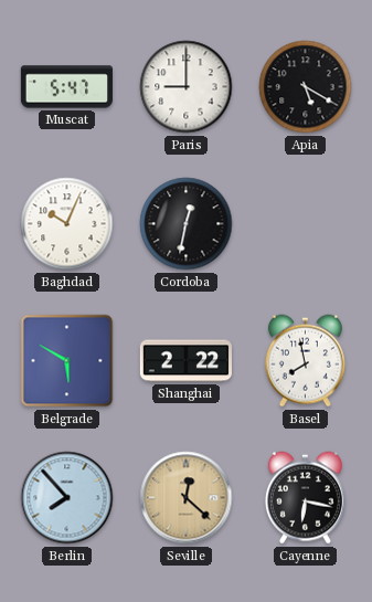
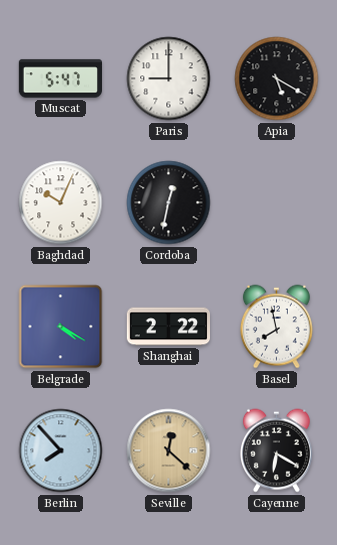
Belgrade: 5:50 -> 4:20 (61, 327)
Cayenne: 6:17 -> 6:20 (276, 451)
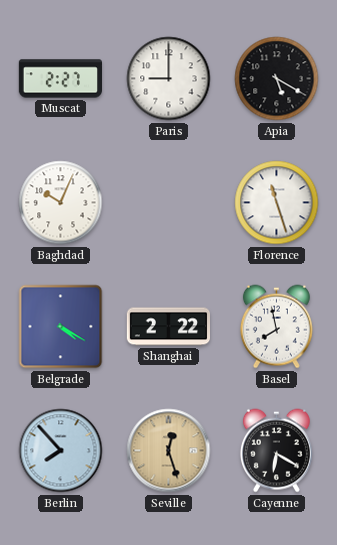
Muscat: 5:47 -> 2:27 (60, 79)
Cordoba: 12:32 -> none (169, 203)
Florence: none -> 11:27 (277, 203)
Seville: 12:22 -> 12:27 (169, 451)
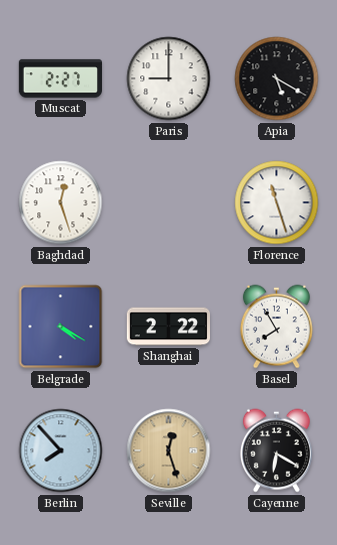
Baghdad: 10:04 -> 12:27 (61, 203)
Basel: 7:58 -> 7:55 (276, 327)
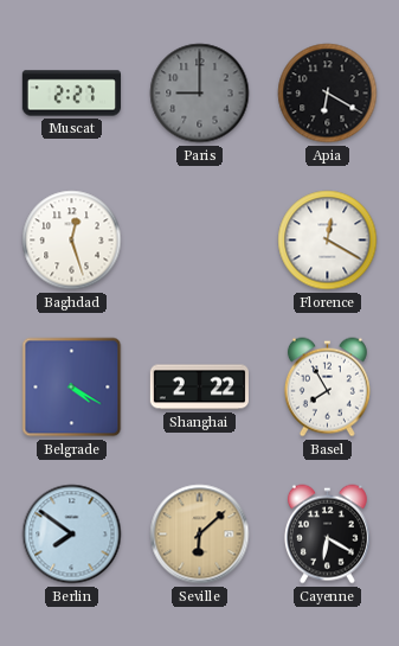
Paris dial: white -> grey (200, 94)
Apia: 5:20 -> 6:20 (328, 94)
Florence: 11:27 -> 12:20 (328, 241)
Berlin: 7:53 -> 7:51 (72, 535)
Seville: 12:27 -> 6:08 (200, 535)
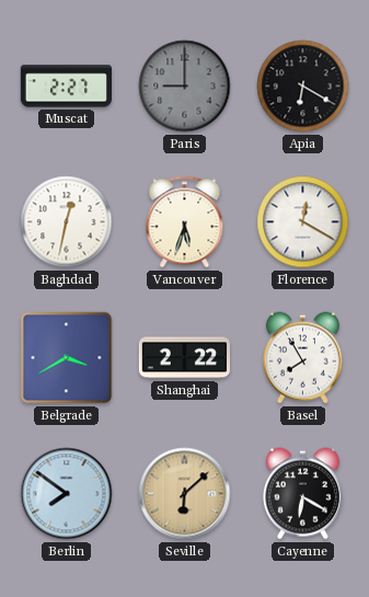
Baghdad: 12:27 -> 12:32 (67, 222)
Vancouver: none -> 5:33 (185, 222)
Belgrade: 4:20 -> 3:40 (67, 358)
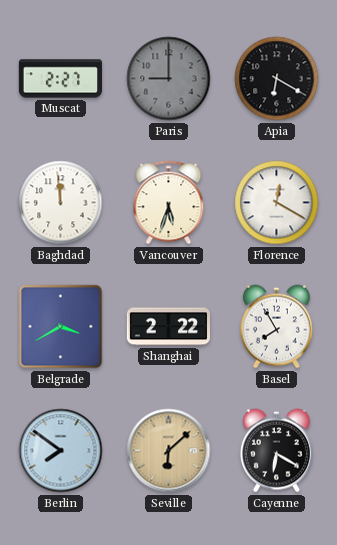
Baghdad: 12:32 -> 11:59 (61, 203)
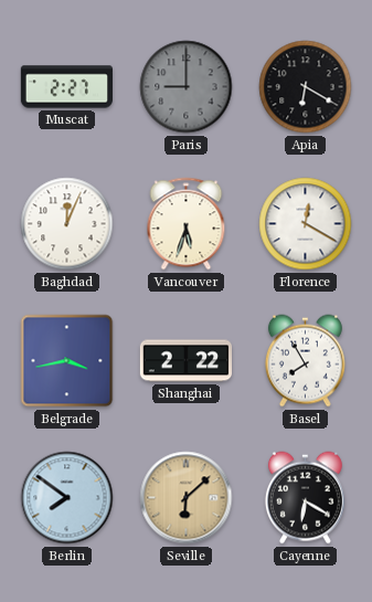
Baghdad: 11:59 -> 12:04 (67, 224)
Belgrade: 3:40 -> 3:43 (67, 361)
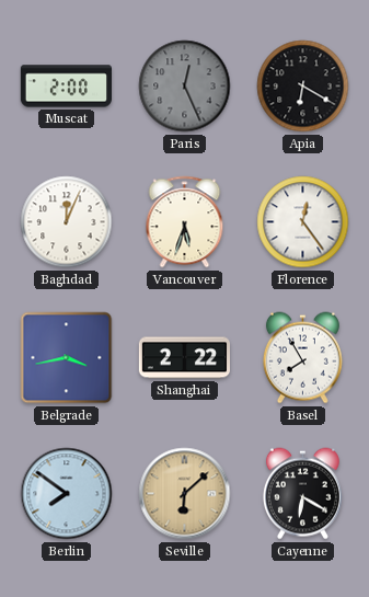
Muscat: 2:27 -> 2:00 (66, 87)
Paris: 9:00 -> 12:26 (185, 87)
Florence: 12:20 -> 12:24 (303, 222)
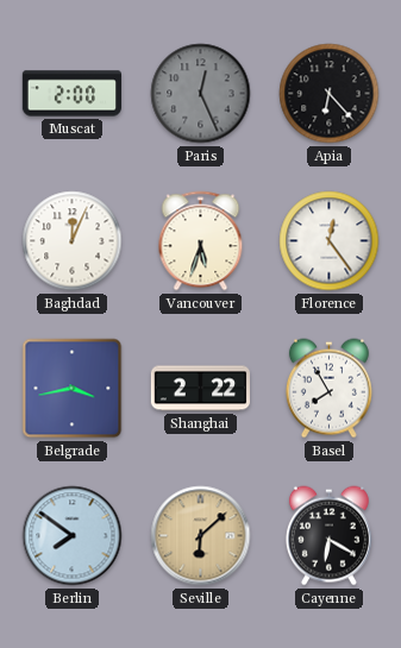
Apia: 6:20 -> 6:23 (330, 94)
